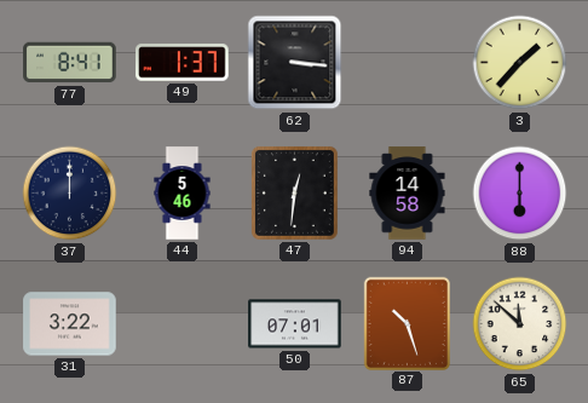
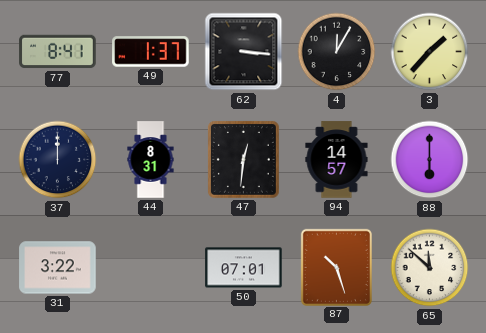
4: none -> 12:05 (337, 52)
44: 5:46 -> 8:31 (151, 160)
94: 14:58 -> 14:57 (337, 160)
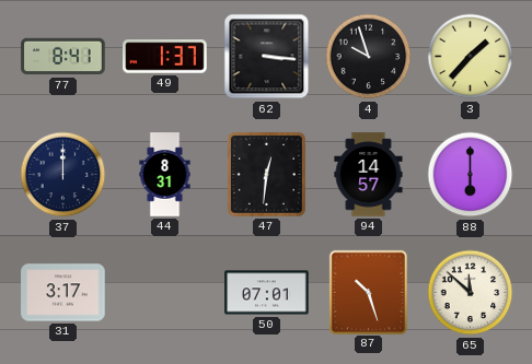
4: 12:05 -> 9:57 (369, 57)
31: 3:22 -> 3:17 (63, 293)
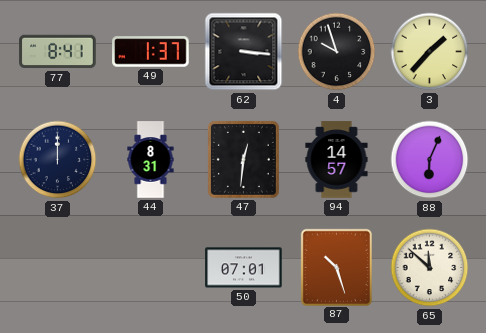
88: 6:00 -> 6:04 (430, 160)
31: 3:17 -> none (63, 293)
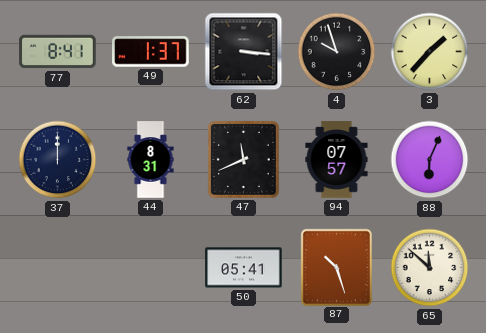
47: 12:31 -> 11:41 (243, 159)
94: 14:57 -> 07:57 (337, 160)
50: 07:01 -> 05:41 (244, 268)
